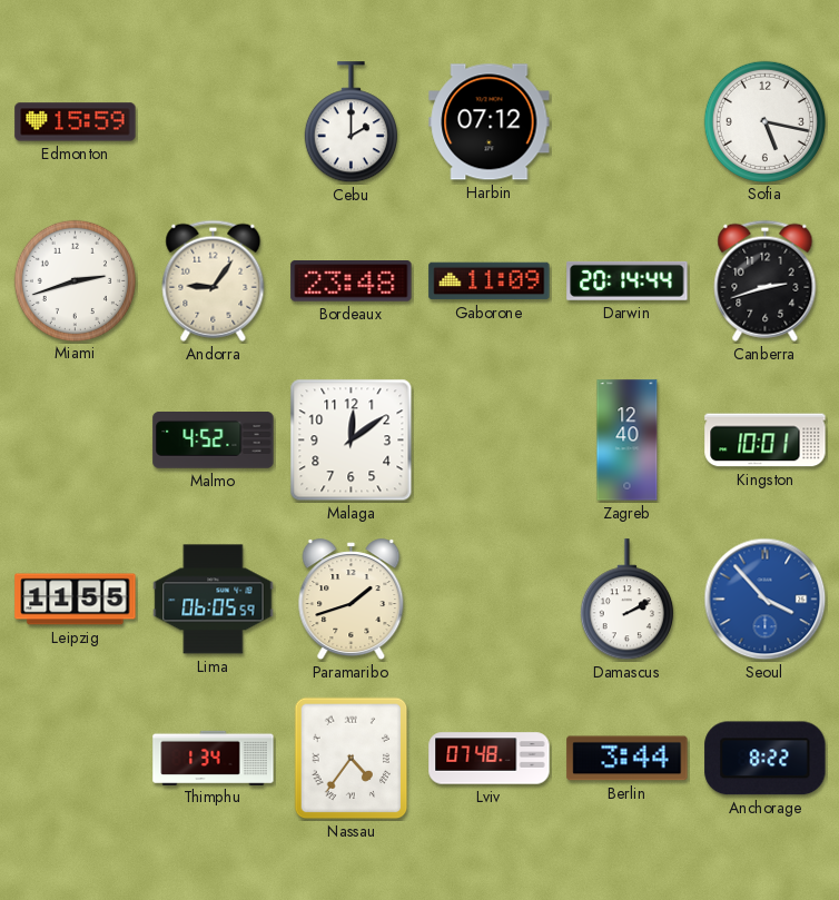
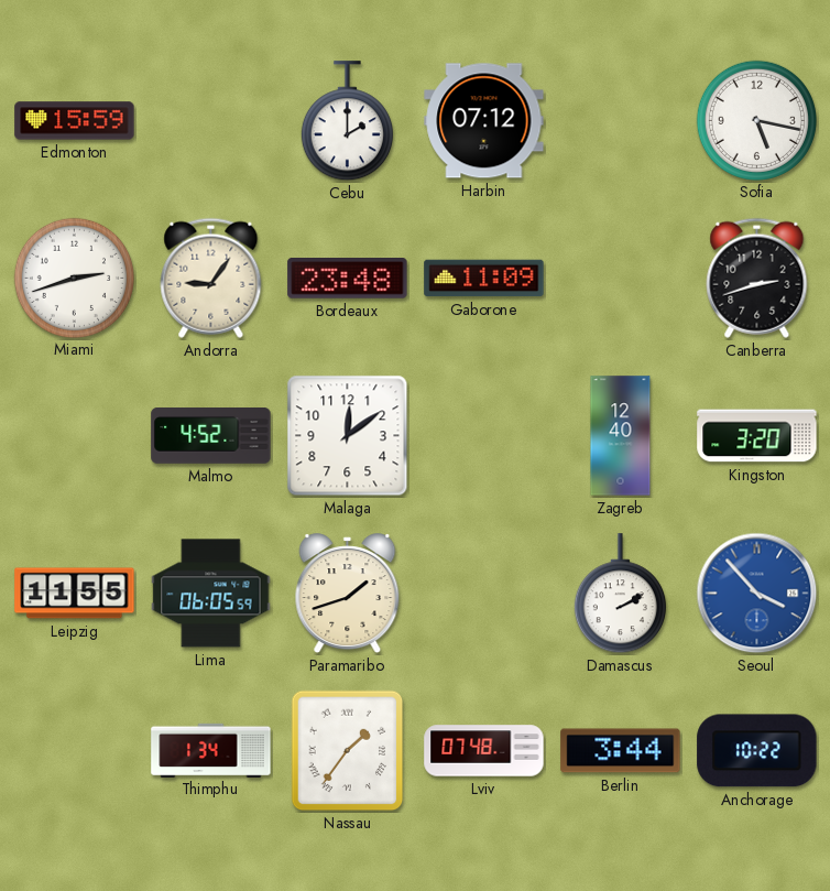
Darwin: 20:14 -> none (628, 280)
Kingston: 10:01 -> 3:20 (757, 436)
Nassau: 4:36 -> 1:36 (348, 751)
Anchorage: 8:22 -> 10:22 (757, 751)
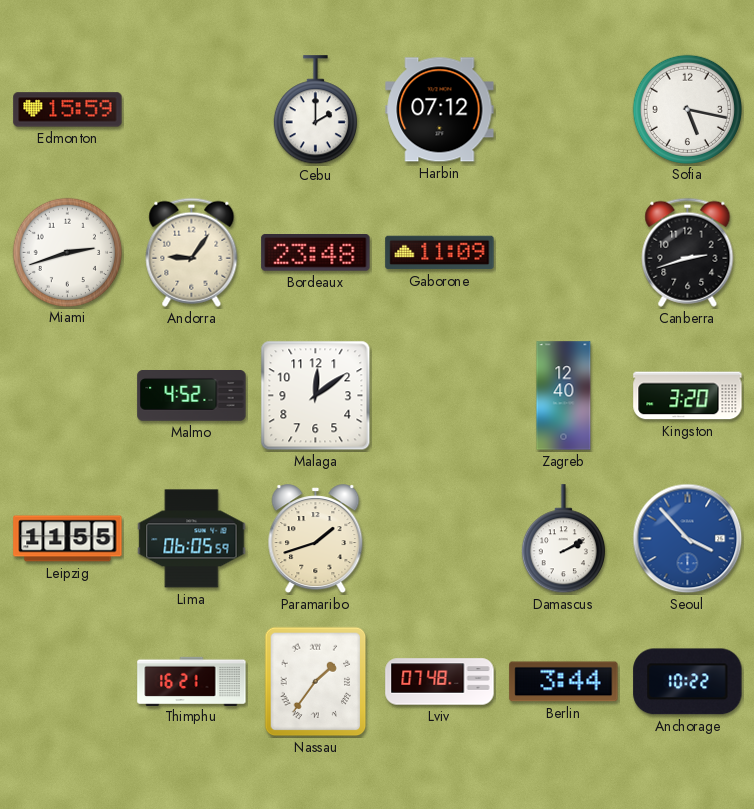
Thimphu: 1:34 -> 16:21 (192, 681)
